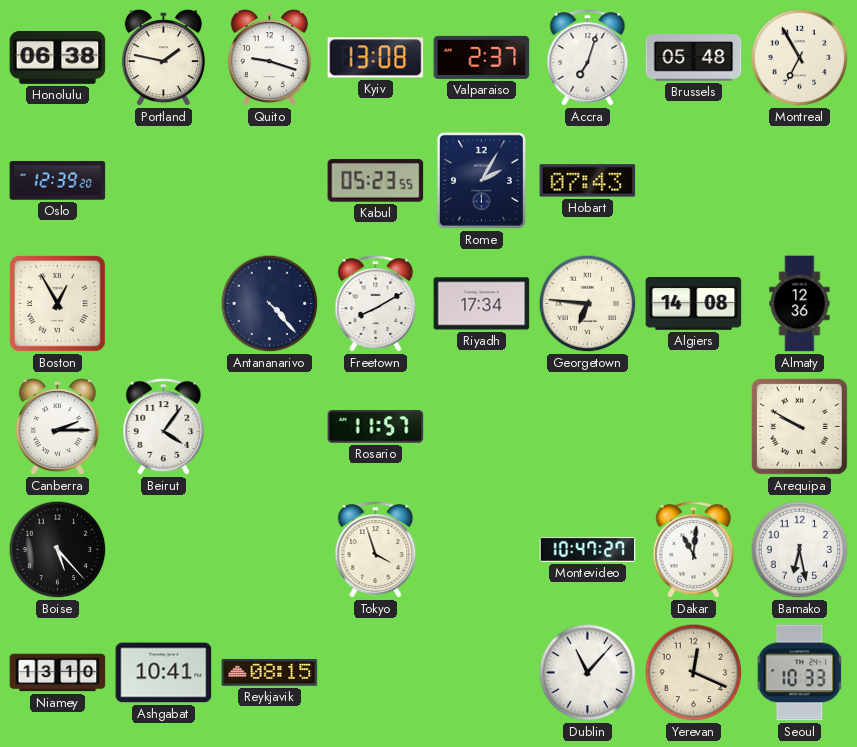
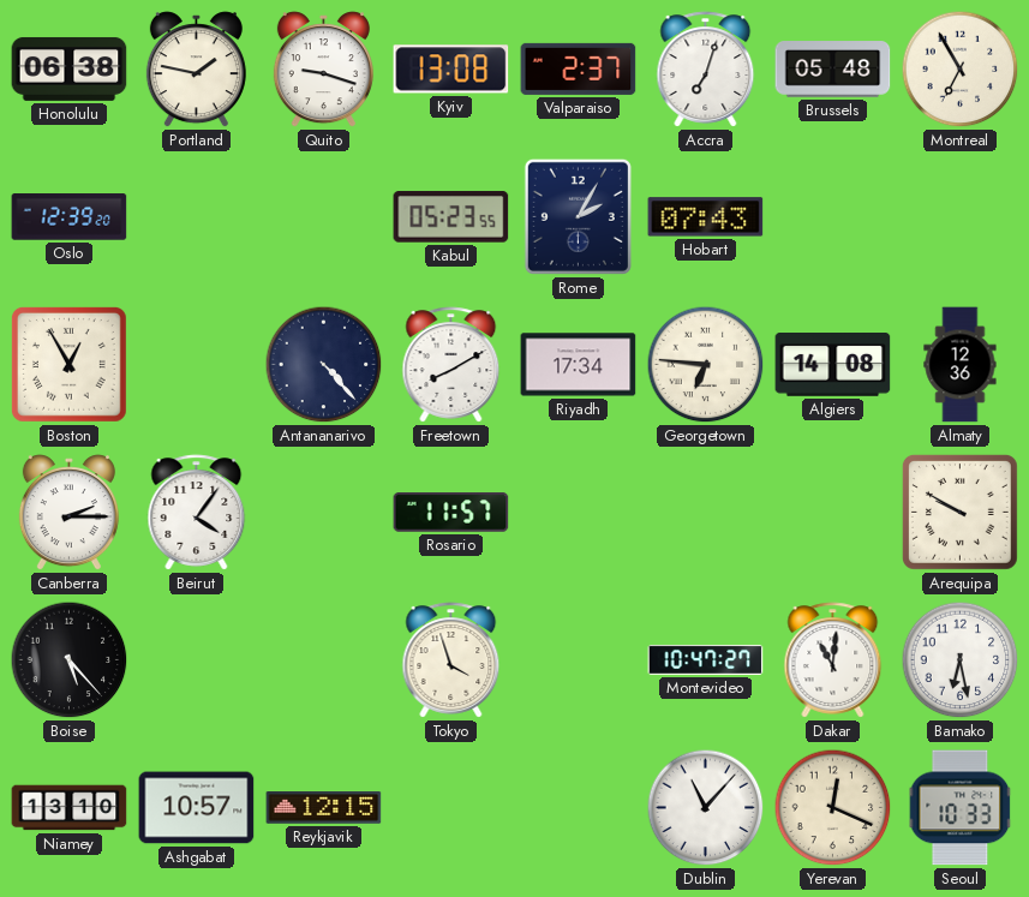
Ashgabat: 10:41 -> 10:57 (197, 808)
Reykjavik: 08:15 -> 12:15 (324, 808)
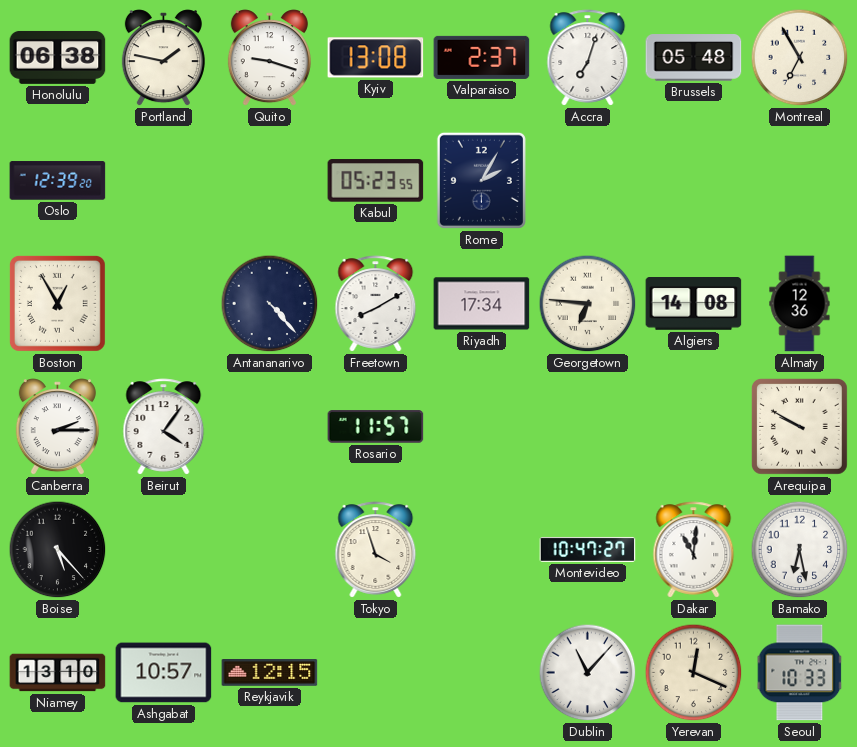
Hobart: 07:43 -> none (706, 217)
